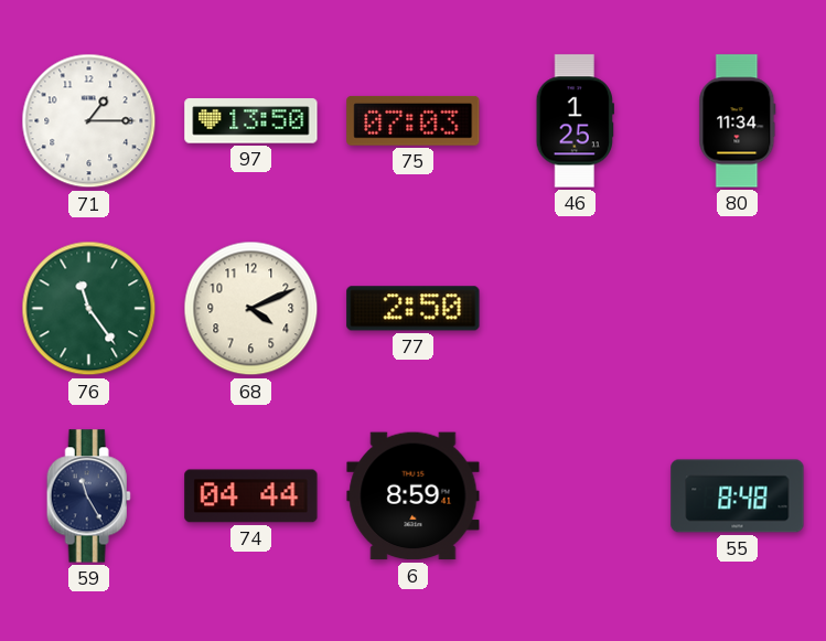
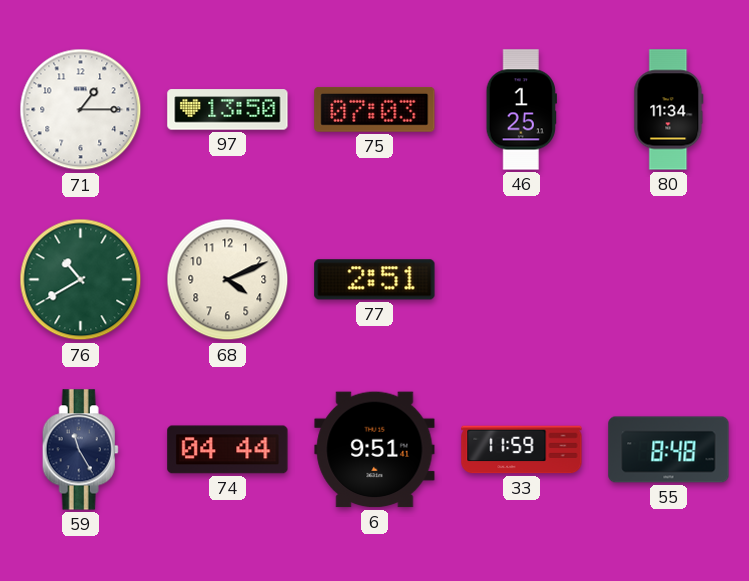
76: 11:24 -> 10:40 (81, 280)
77: 2:50 -> 2:51 (375, 280)
6: 8:59 -> 9:51 (375, 450)
33: none -> 11:59 (522, 450)
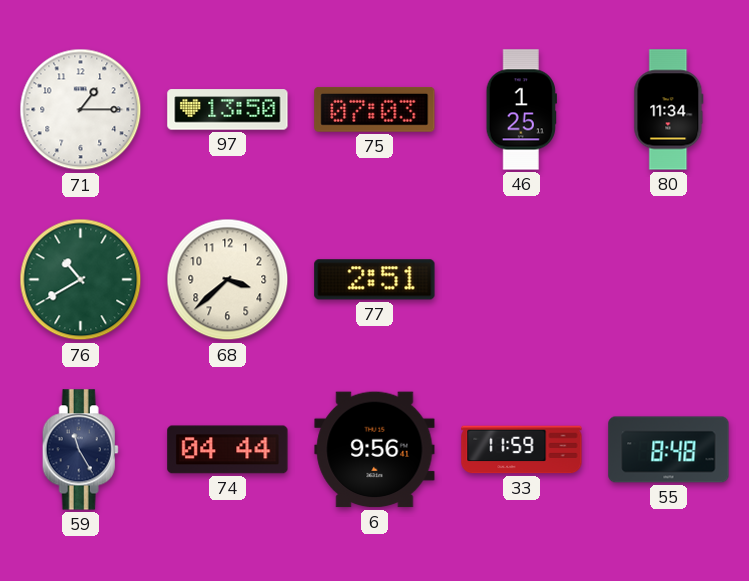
68: 4:11 -> 3:38 (228, 280)
6: 9:51 -> 9:56 (375, 450)
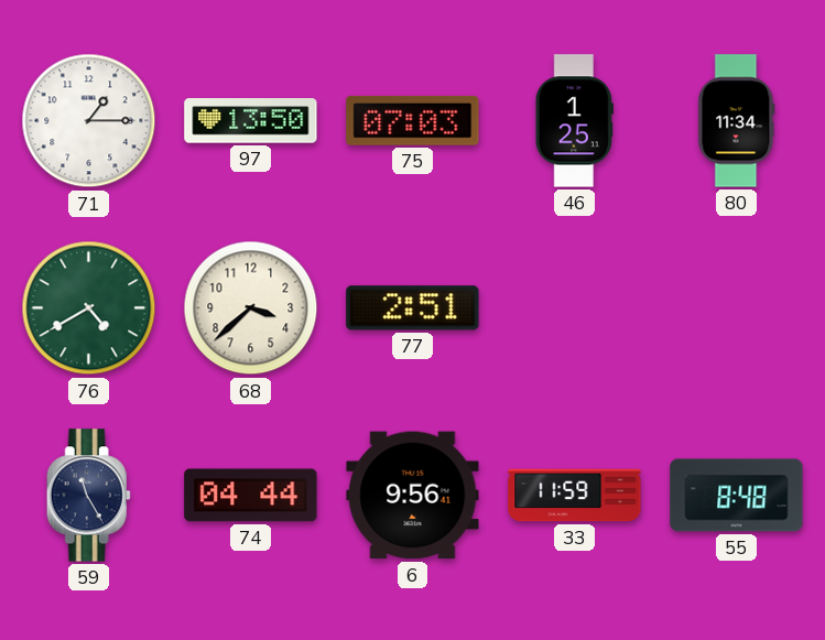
76: 10:40 -> 4:40 (89, 308)
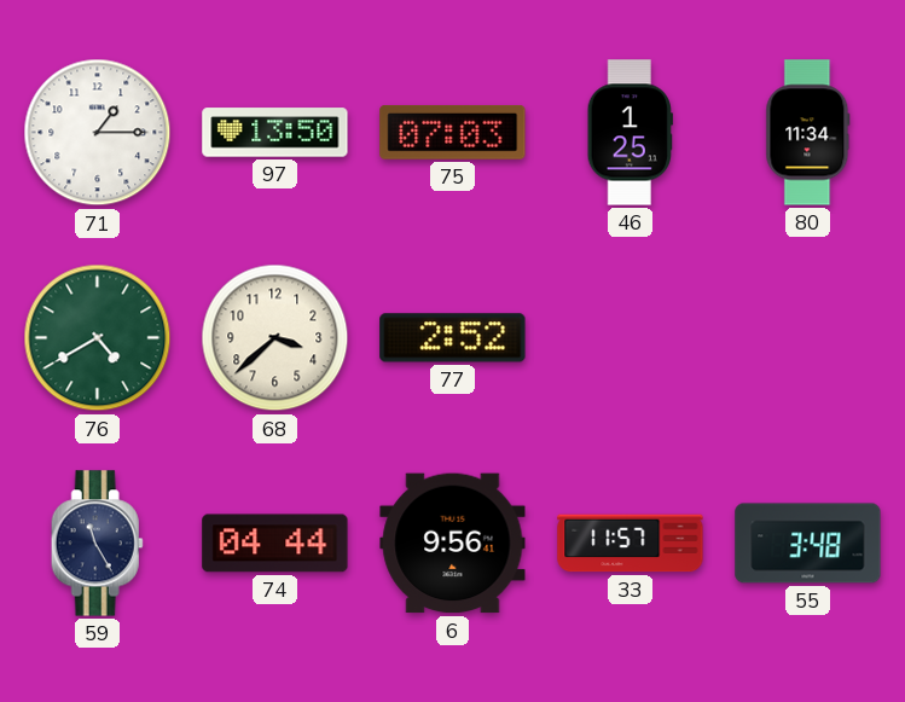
77: 2:51 -> 2:52 (453, 338)
33: 11:59 -> 11:57 (631, 544)
55: 8:48 -> 3:48 (808, 544)
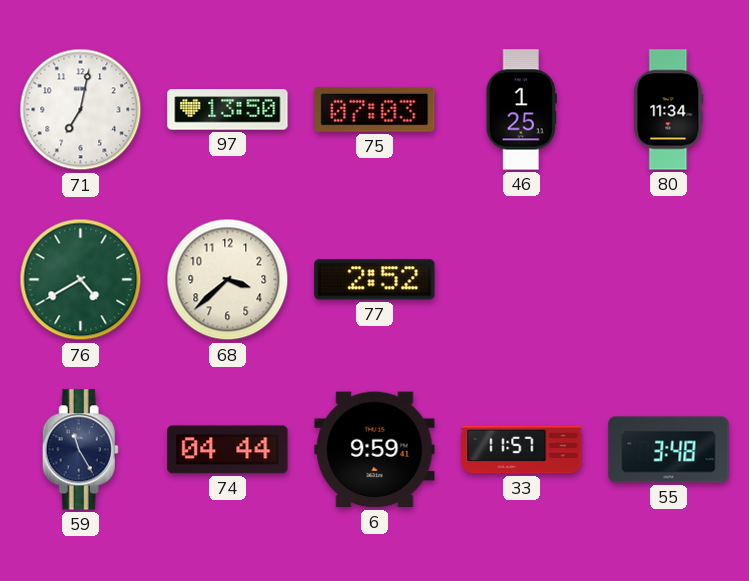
71: 1:15 -> 7:02 (81, 110)
6: 9:56 -> 9:59 (375, 450)
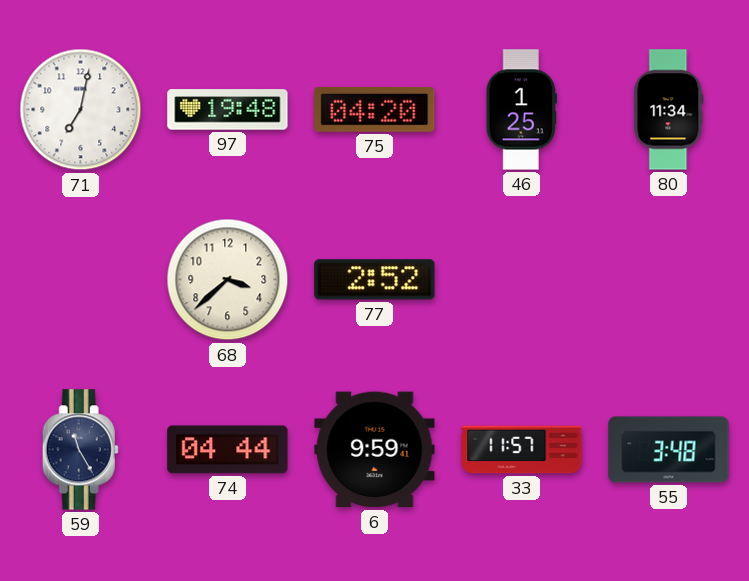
97: 13:50 -> 19:48 (228, 110)
75: 07:03 -> 04:20 (375, 109)
76: 4:40 -> none (81, 280)
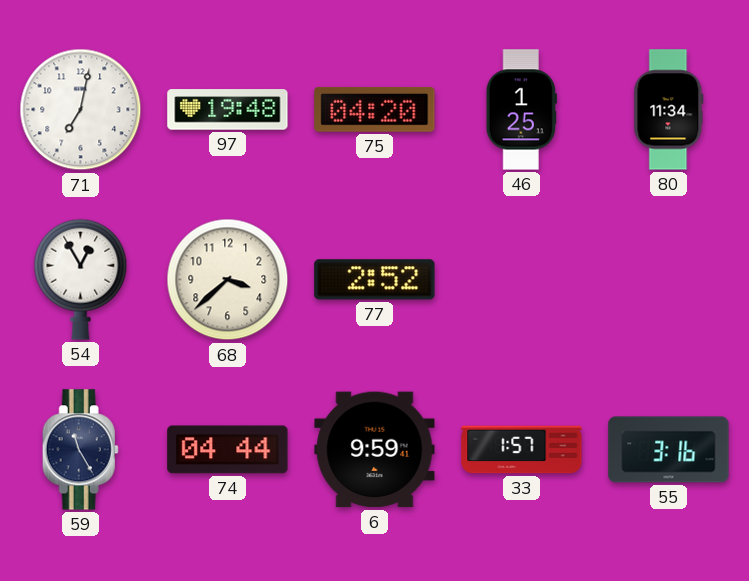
54: none -> 12:55 (81, 279)
33: 11:57 -> 1:57 (522, 450)
55: 3:48 -> 3:16 (669, 450)
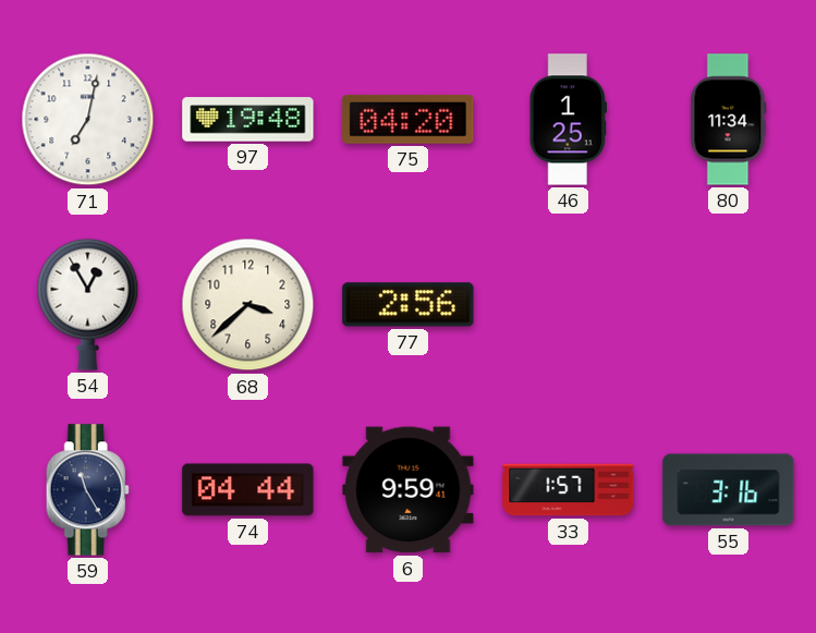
77: 2:52 -> 2:56 (409, 305)
